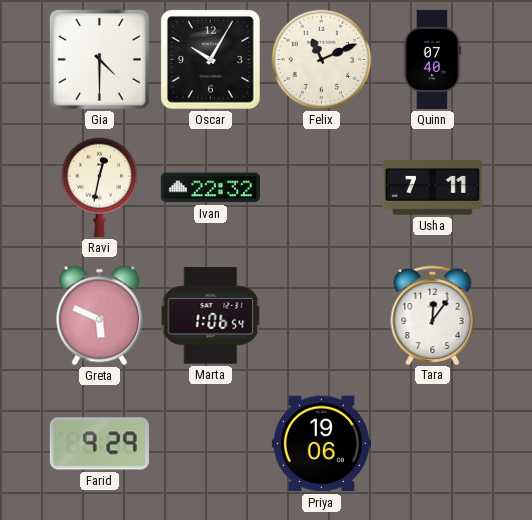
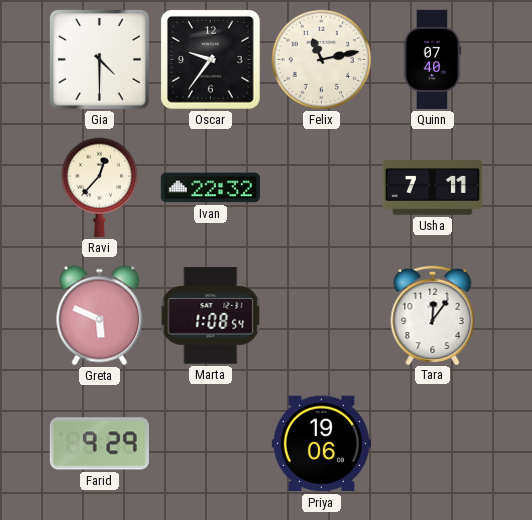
Oscar: 10:05 -> 9:36 (210, 59)
Felix: 11:11 -> 11:13 (322, 60)
Ravi: 12:32 -> 12:37 (99, 187)
Marta: 1:06 -> 1:08 (211, 316)
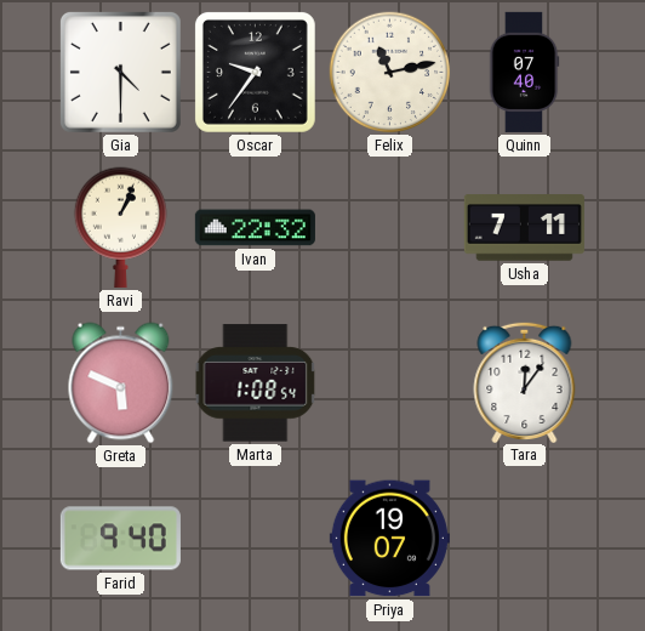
Ravi: 12:37 -> 1:04 (120, 227)
Farid: 9:29 -> 9:40 (120, 539)
Priya: 19:06 -> 19:07 (389, 539)
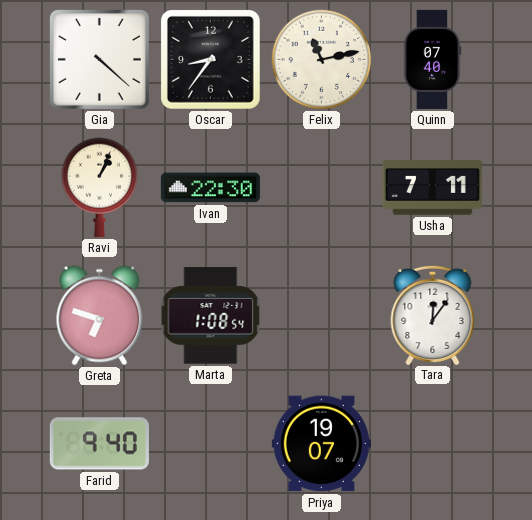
Gia: 4:30 -> 4:22 (99, 59)
Oscar: 9:36 -> 8:36 (210, 59)
Ivan: 22:32 -> 22:30 (210, 188)
Greta: 5:49 -> 6:48 (100, 316)
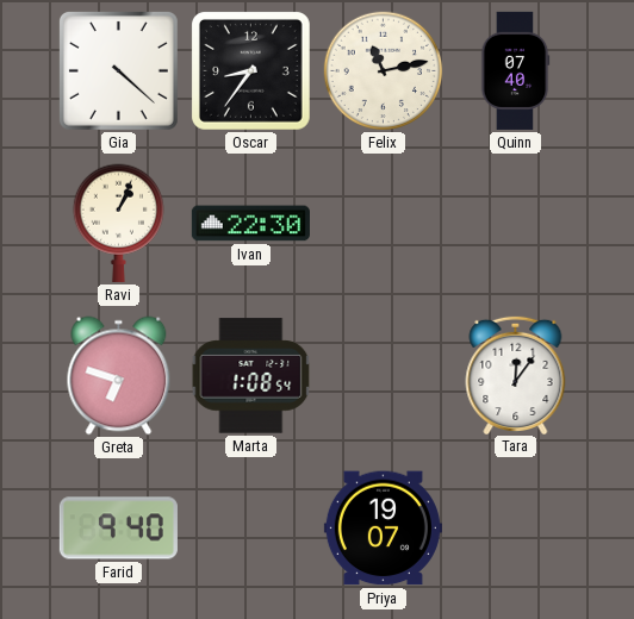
Usha: 7:11 -> none (432, 188)
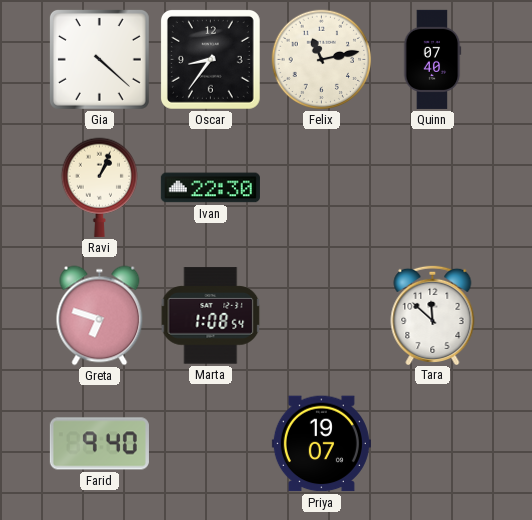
Tara: 12:06 -> 11:52 (433, 314)
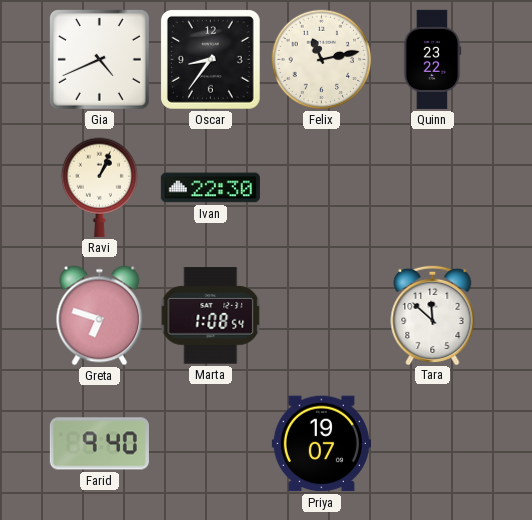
Gia: 4:22 -> 4:41 (99, 59)
Quinn: 07:40 -> 23:22 (432, 59)
